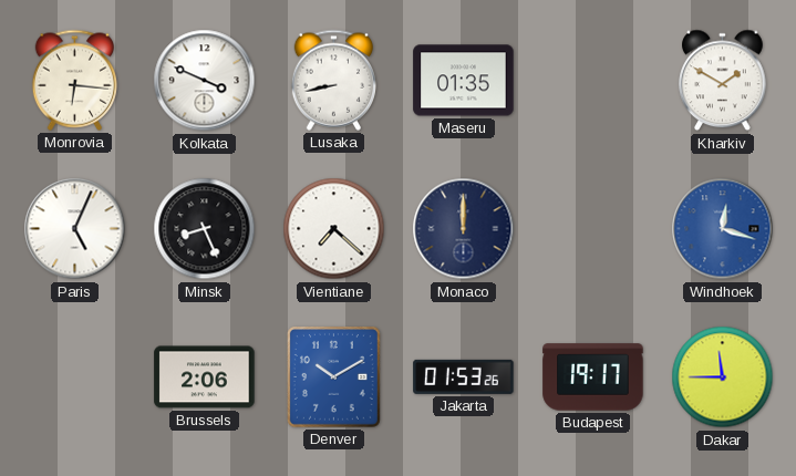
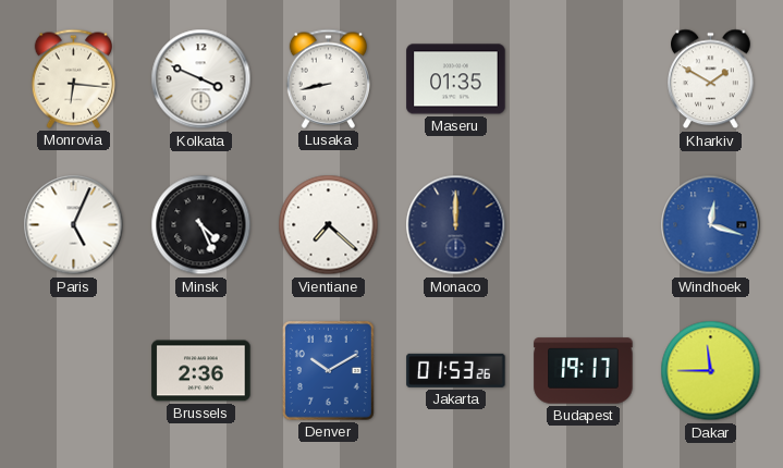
Minsk: 8:26 -> 4:26 (201, 225)
Brussels: 2:06 -> 2:36 (201, 371)
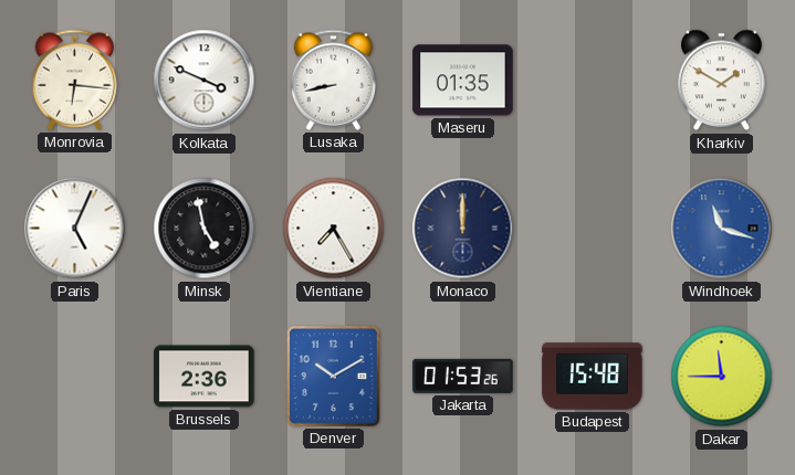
Minsk: 4:26 -> 4:58 (205, 229)
Vientiane: 7:22 -> 7:25 (334, 229)
Windhoek: 12:18 -> 11:18 (722, 229)
Budapest: 19:17 -> 15:48 (593, 377)
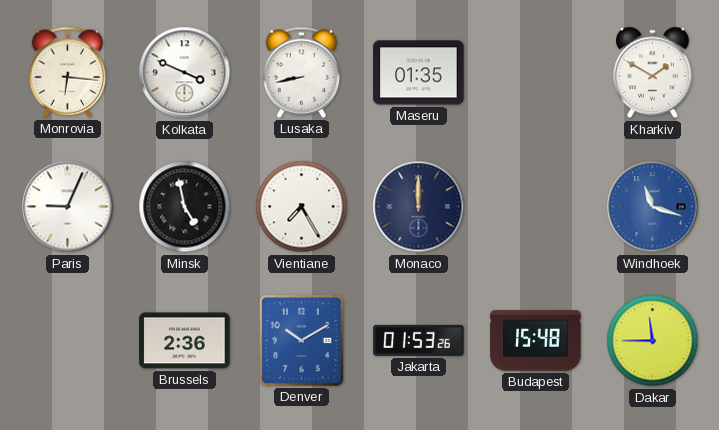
Paris: 5:04 -> 9:04 (68, 207)
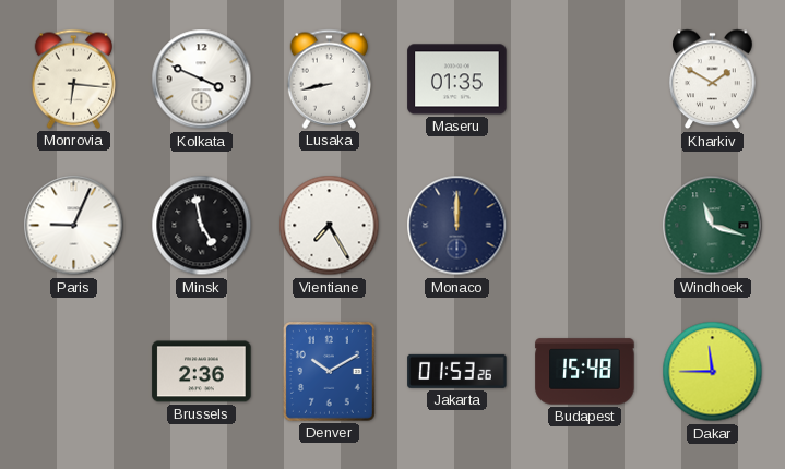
Windhoek dial: blue -> green (713, 226)
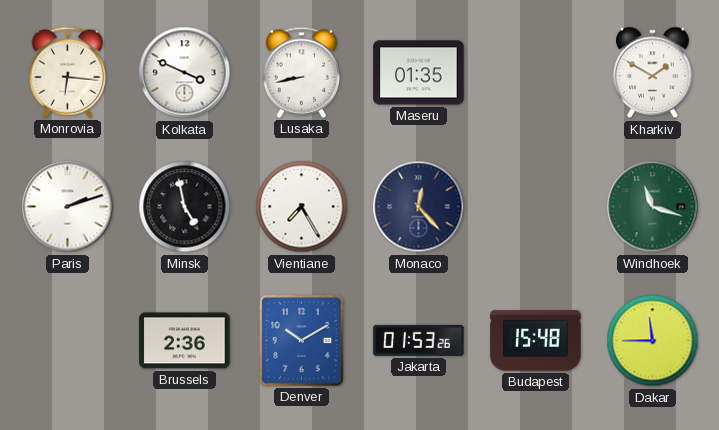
Paris: 9:04 -> 2:12 (68, 207)
Monaco: 12:00 -> 12:23 (419, 207)
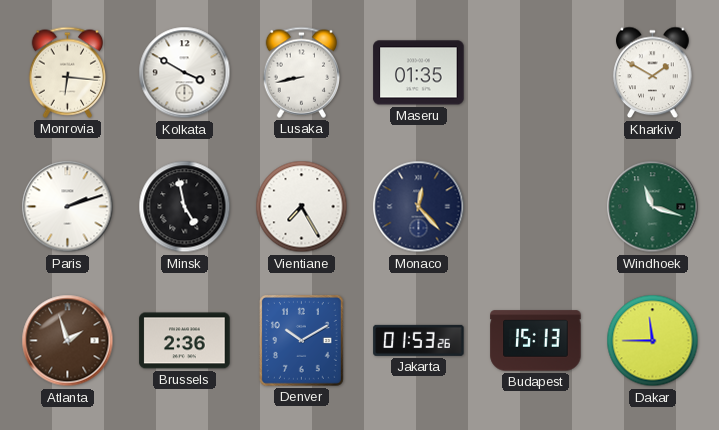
Kolkata: 3:49 -> 3:50 (185, 73)
Atlanta: none -> 1:57 (68, 341)
Budapest: 15:48 -> 15:13 (536, 341)
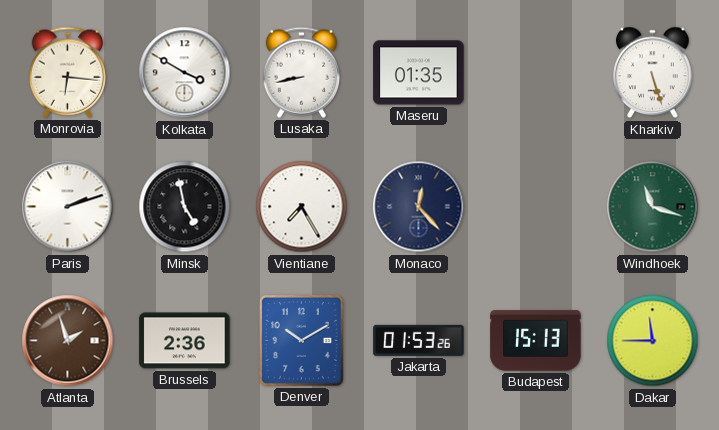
Kharkiv: 1:50 -> 5:27 (653, 73)
